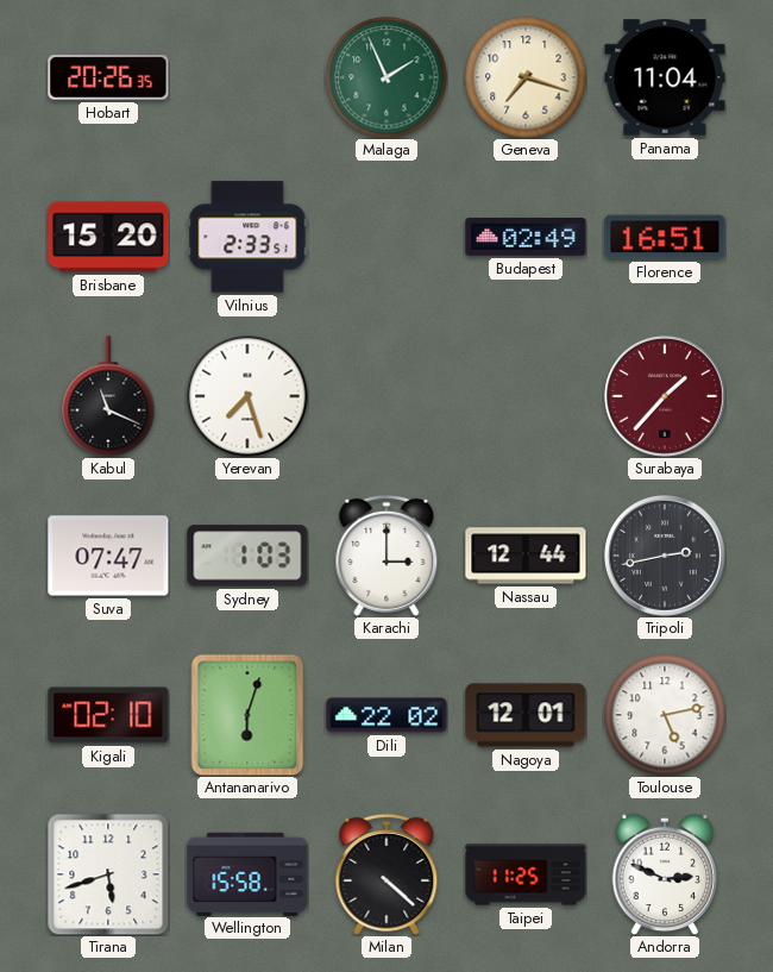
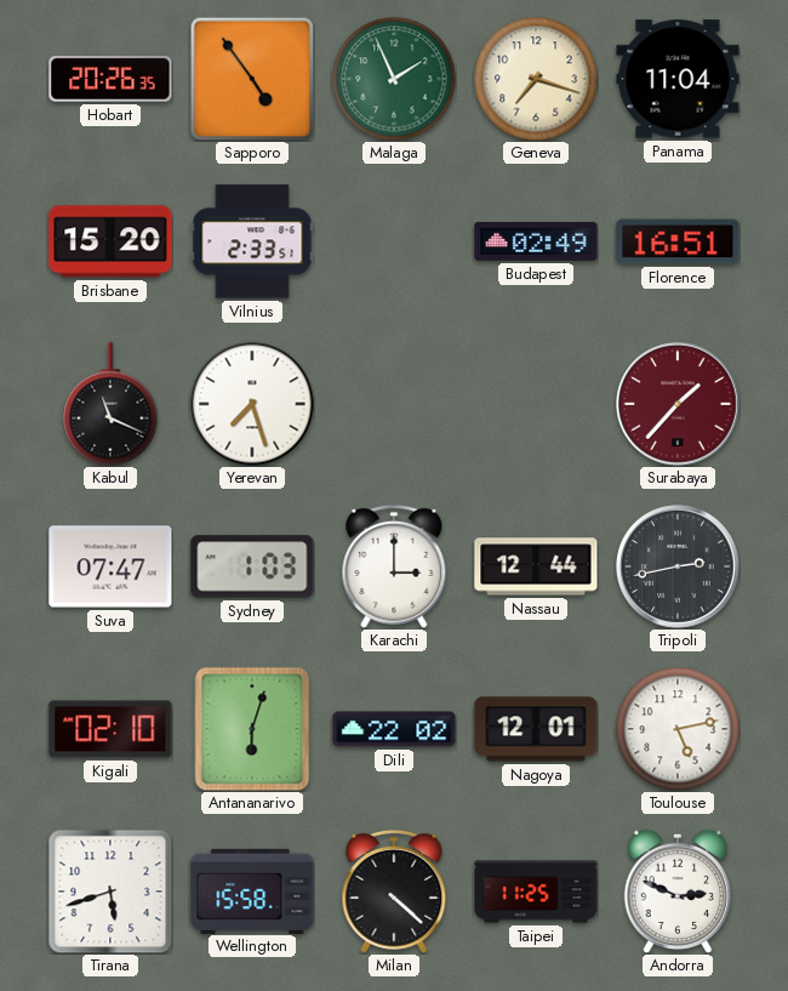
Sapporo: none -> 4:54 (252, 79)
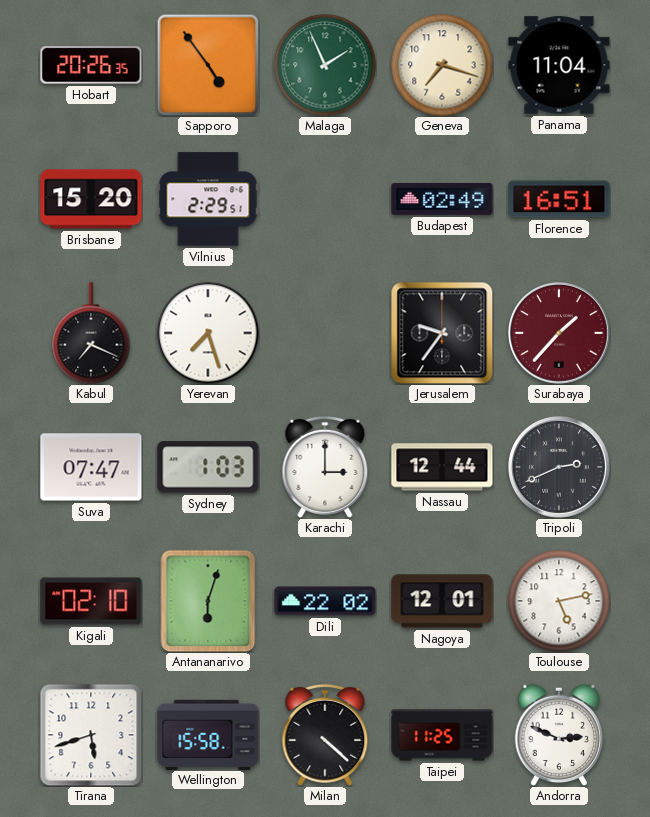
Vilnius: 2:33 -> 2:29 (208, 199)
Kabul: 11:19 -> 7:19 (91, 333)
Jerusalem: none -> 9:36 (442, 333)
Tripoli: 2:43 -> 2:41 (560, 468)
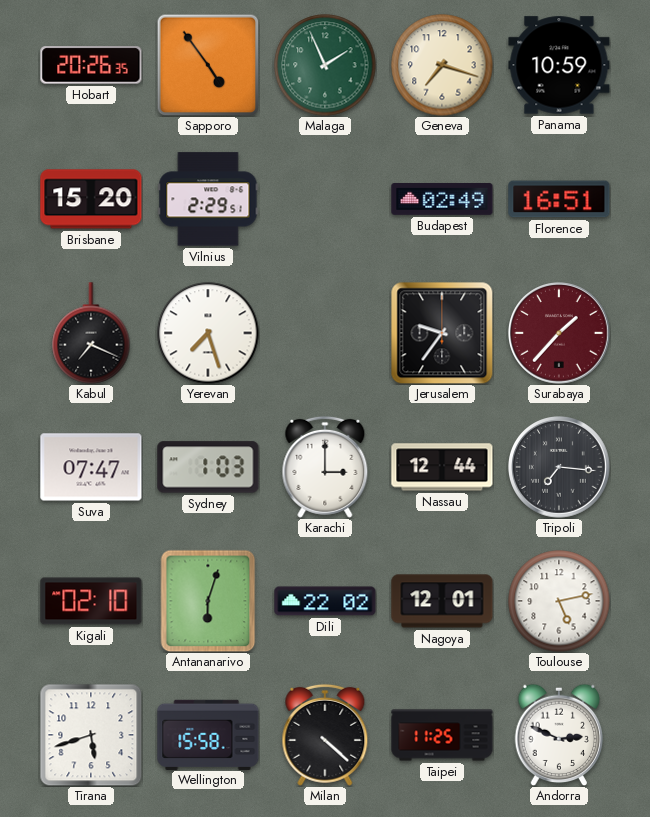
Panama: 11:04 -> 10:59 (559, 65)
Tripoli: 2:41 -> 7:16 (560, 468)
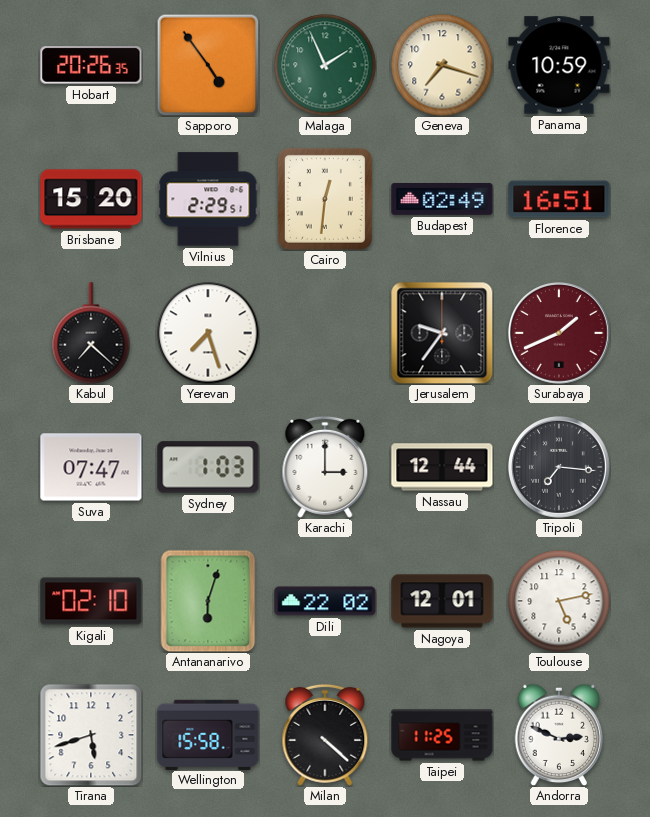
Cairo: none -> 12:31 (325, 199)
Kabul: 7:19 -> 7:22 (91, 333)
Surabaya: 1:37 -> 1:41 (560, 334)
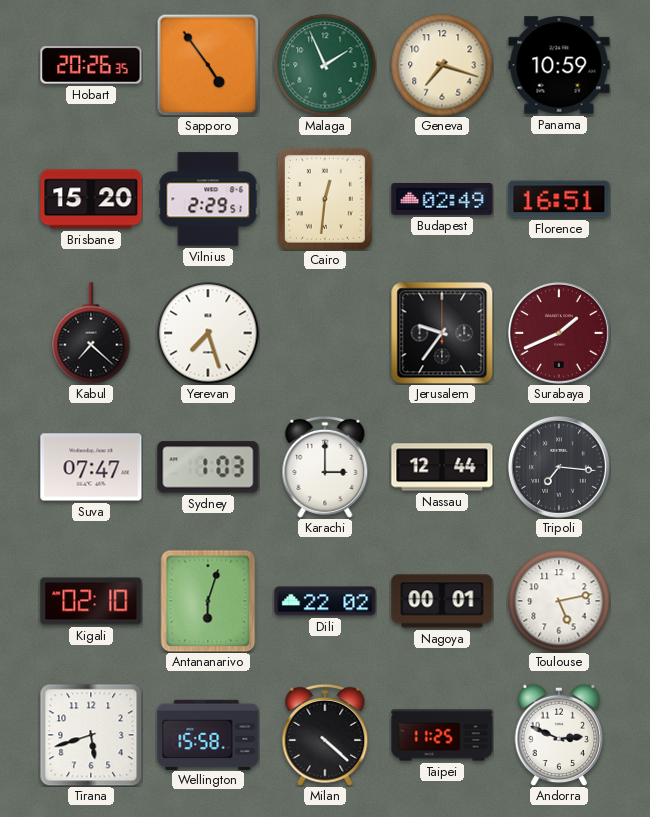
Nagoya: 12:01 -> 00:01 (442, 601)
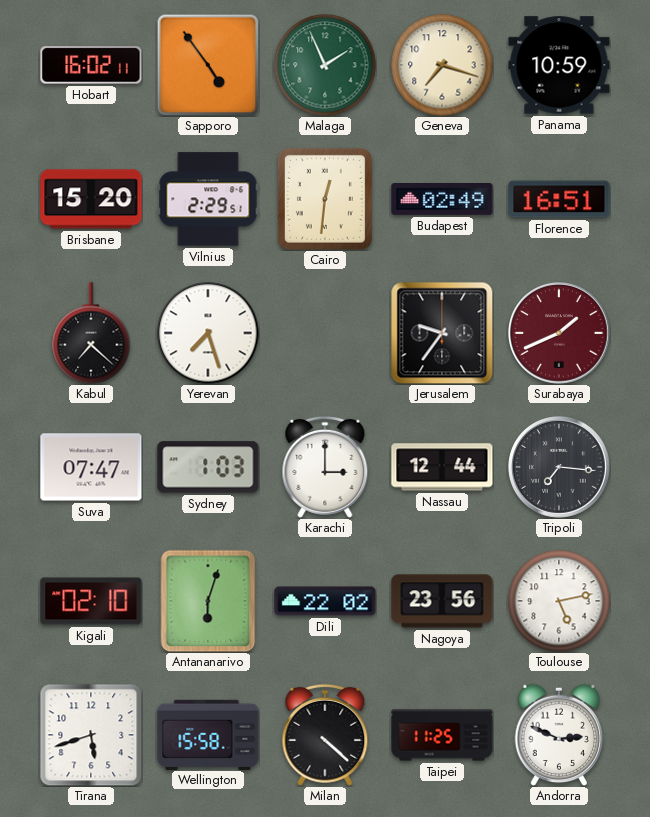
Hobart: 20:26 -> 16:02 (91, 65)
Nagoya: 00:01 -> 23:56 (442, 601)
